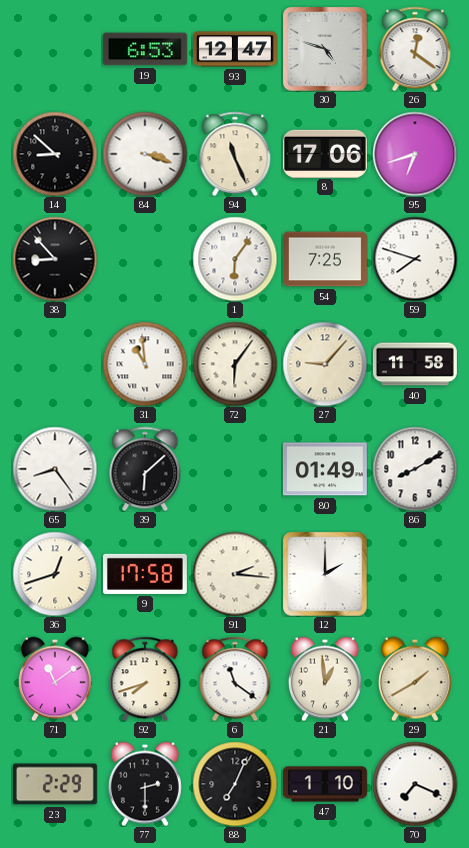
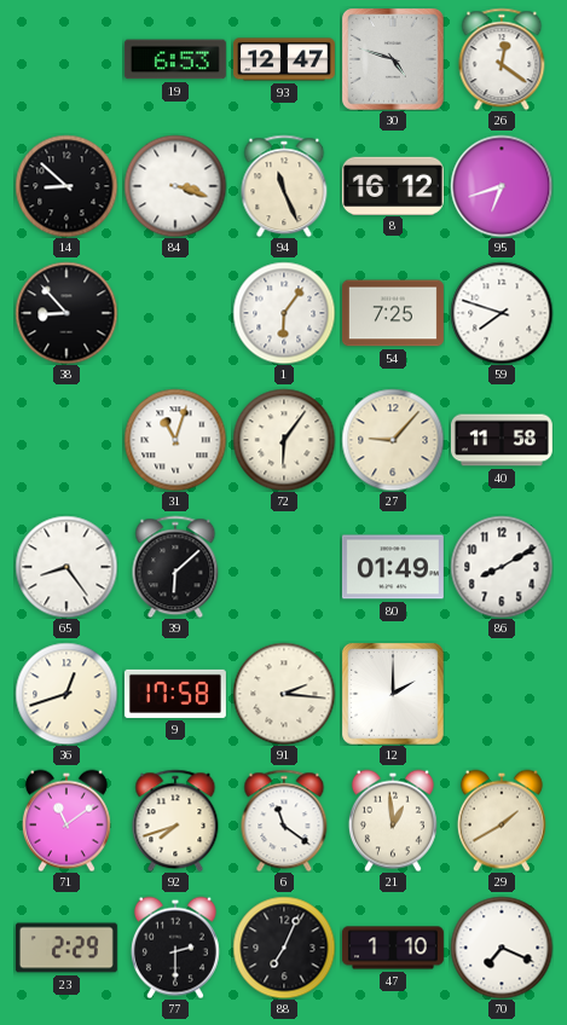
8: 17:06 -> 16:12 (393, 185)
31: 10:59 -> 11:03 (175, 440)
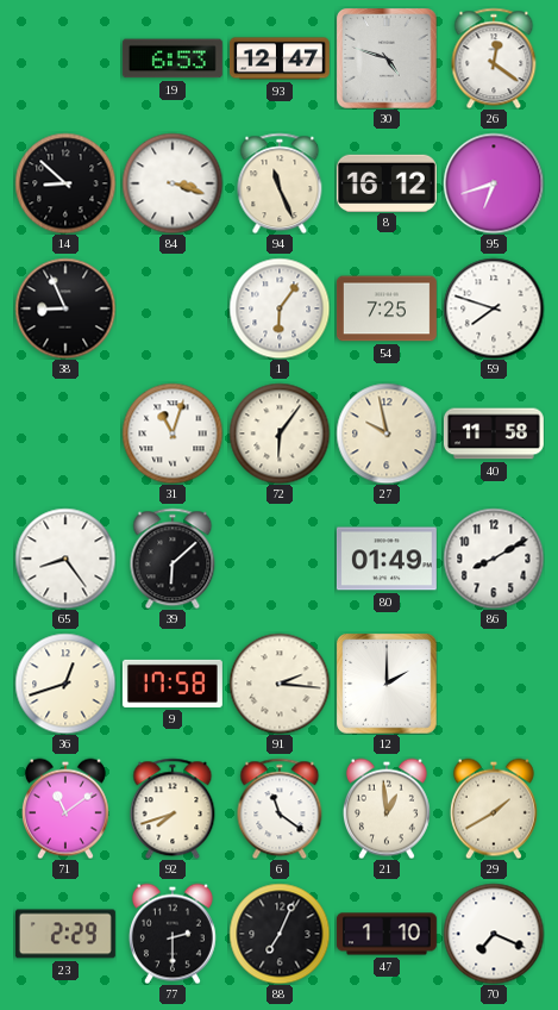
38: 8:53 -> 8:56 (65, 308)
27: 9:07 -> 9:58 (387, 434)
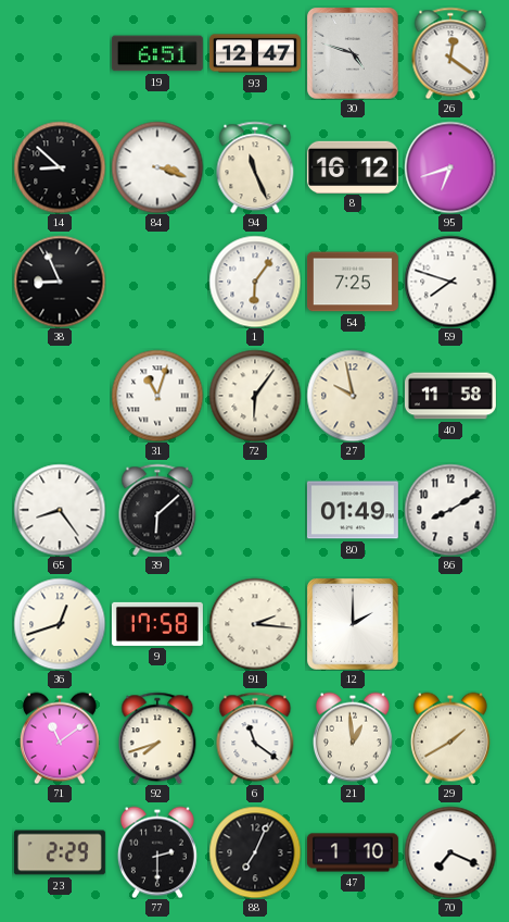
19: 6:53 -> 6:51 (157, 53)
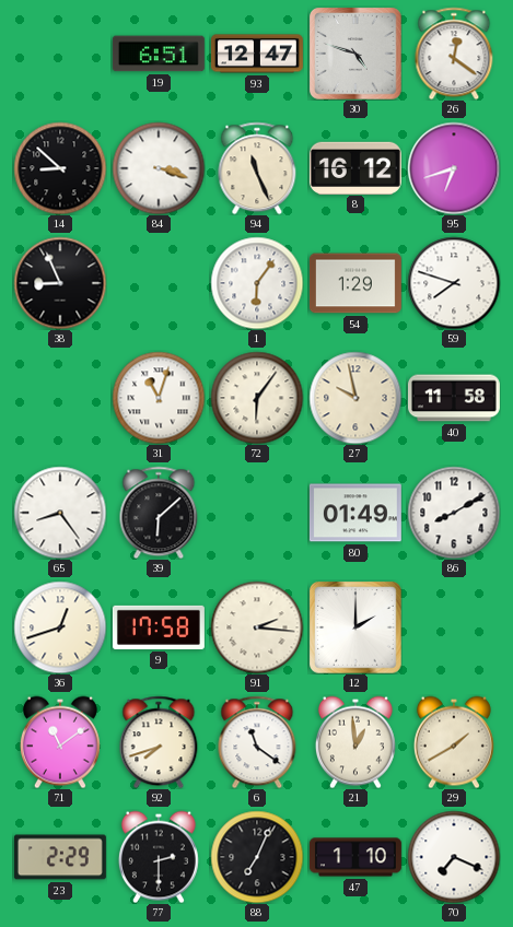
54: 7:25 -> 1:29 (355, 283)
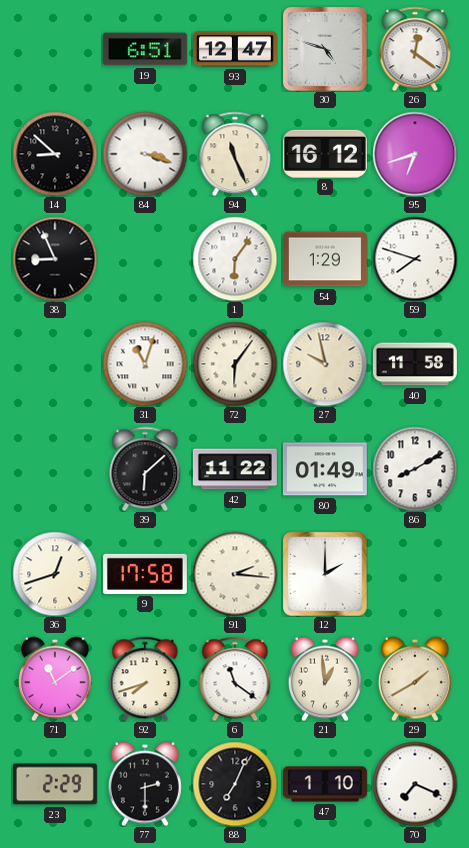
65: 8:24 -> none (60, 513)
42: none -> 11:22 (235, 469)
